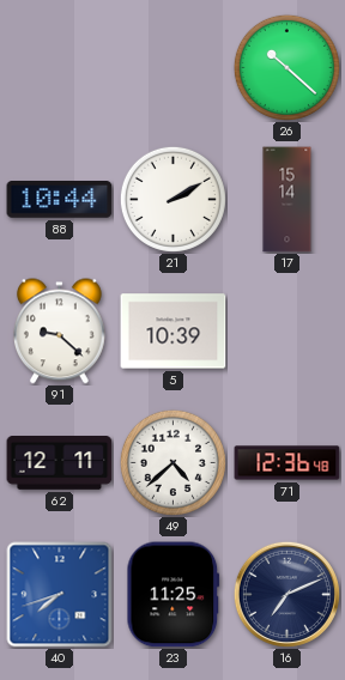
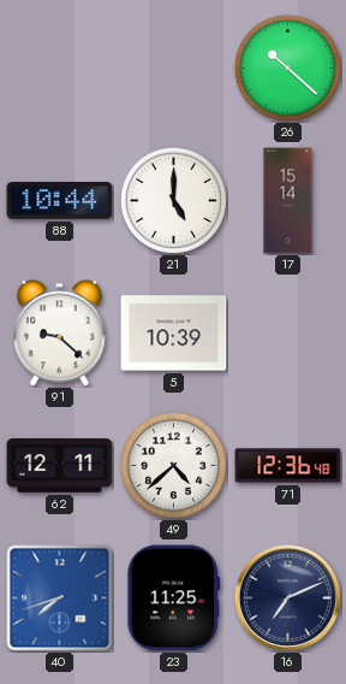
21: 2:10 -> 5:00 (173, 200)
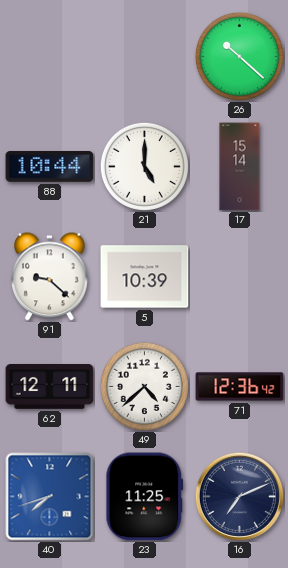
71: 12:36:48 -> 12:36:42 (240, 387)
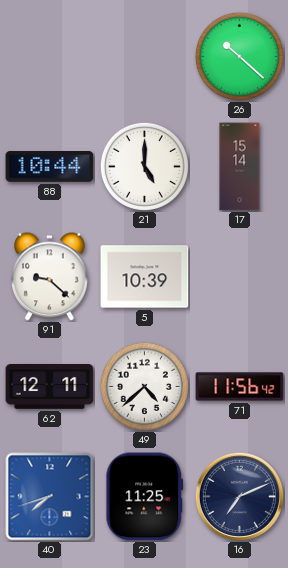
71: 12:36 -> 11:56 (240, 387)
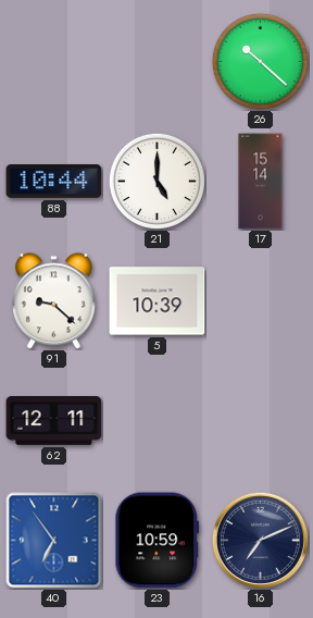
49: 4:38 -> none (144, 386)
71: 11:56 -> none (240, 387)
40: 7:42 -> 6:54 (54, 541)
23: 11:25 -> 10:59 (158, 541)
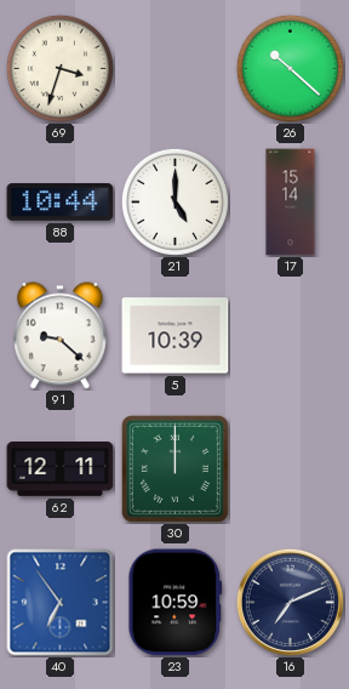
69: none -> 3:33 (59, 68)
30: none -> 12:00 (174, 468)
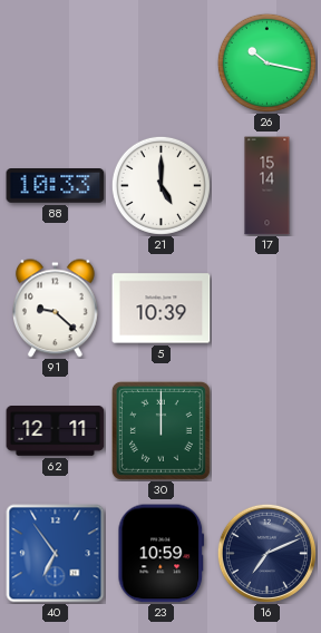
69: 3:33 -> none (59, 68)
26: 10:22 -> 10:17 (266, 62)
88: 10:44 -> 10:33 (56, 186)
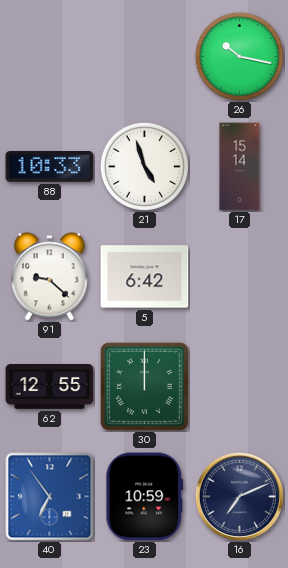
21: 5:00 -> 4:57 (144, 166)
5: 10:39 -> 6:42 (145, 277)
62: 12:11 -> 12:55 (50, 387)
